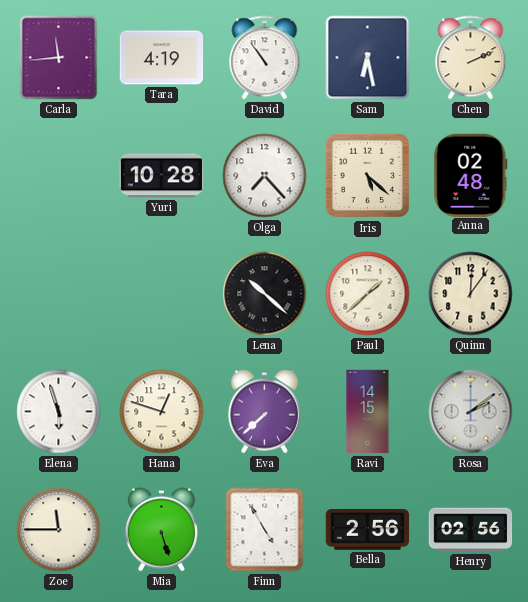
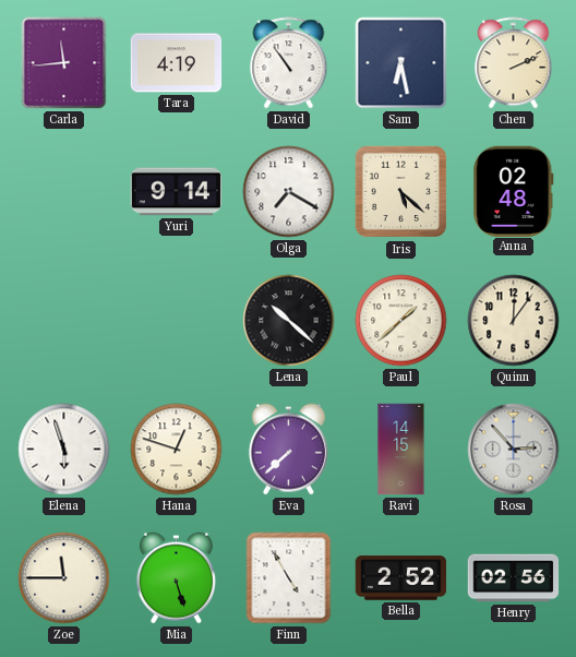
Yuri: 10:28 -> 9:14 (177, 192)
Olga: 7:23 -> 7:20 (289, 192)
Rosa: 2:09 -> 2:53 (514, 450)
Bella: 2:56 -> 2:52 (401, 578)
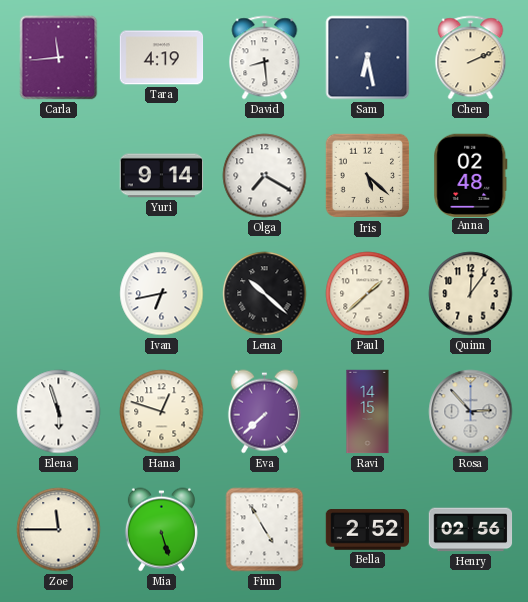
David: 10:54 -> 8:29 (265, 58)
Ivan: none -> 6:43 (162, 294)
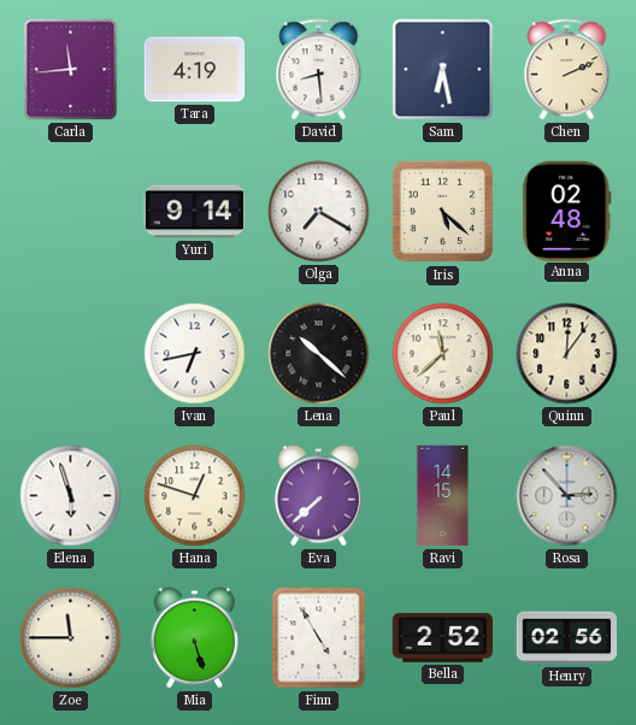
Paul: 1:38 -> 11:38 (443, 354)
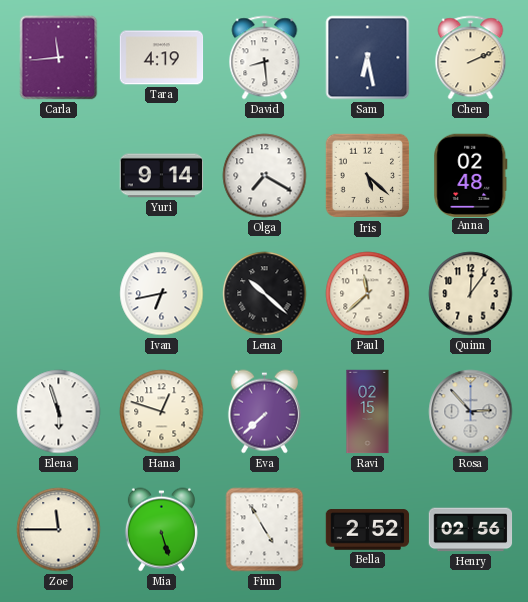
Ravi: 14:15 -> 02:15 (368, 412)
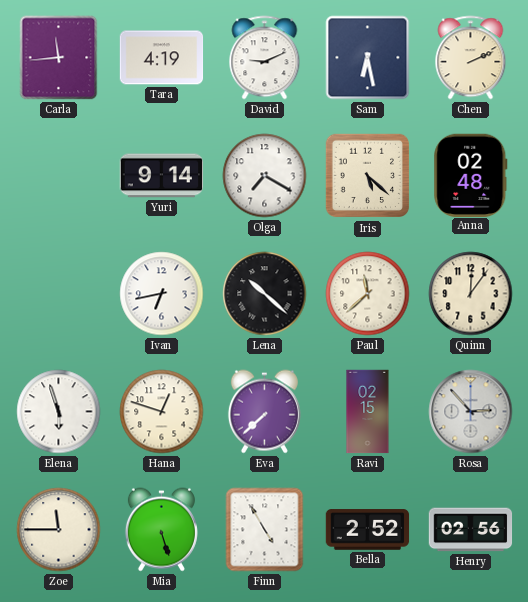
David: 8:29 -> 9:11 (265, 58)
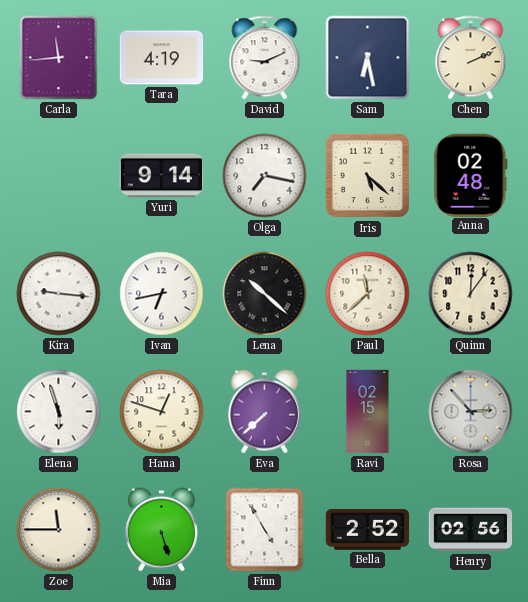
Olga: 7:20 -> 7:17 (265, 176)
Kira: none -> 9:16 (59, 294)
